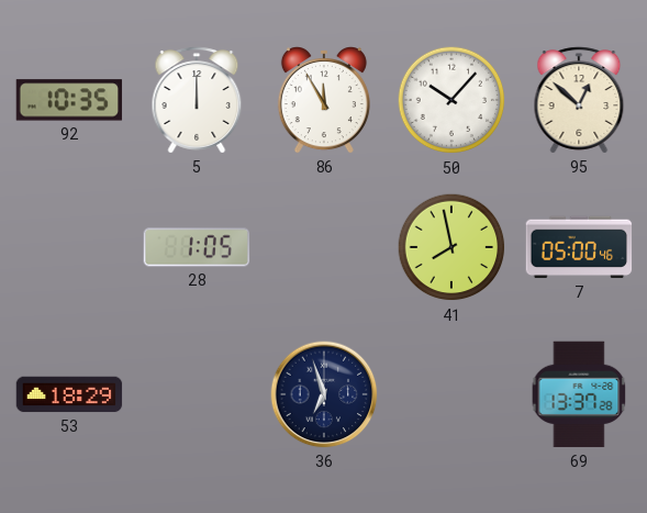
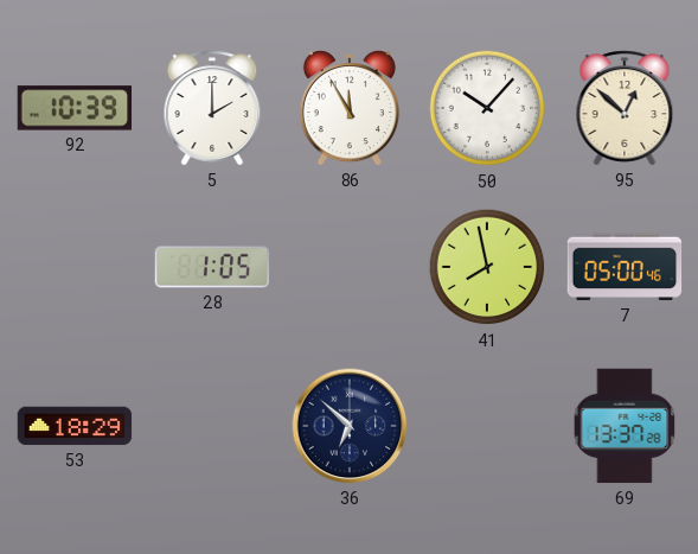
92: 10:35 -> 10:39 (75, 108)
5: 12:00 -> 2:00 (212, 108)
36: 6:57 -> 6:52 (350, 426)
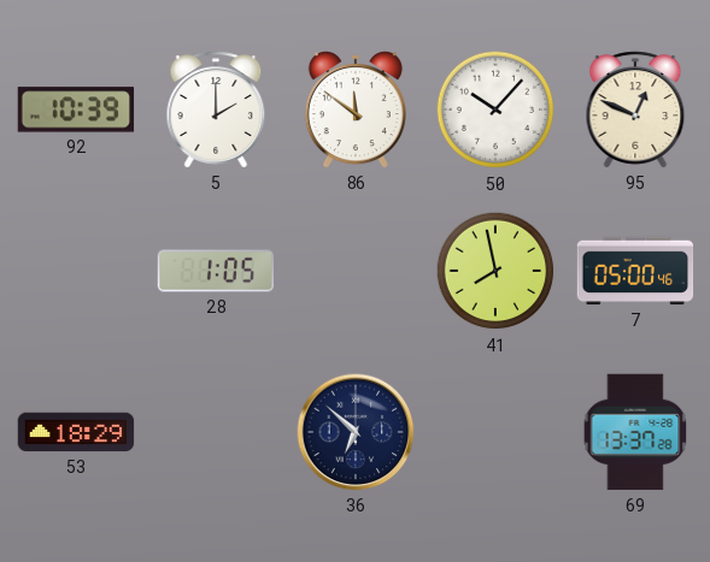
86: 11:55 -> 11:51 (356, 110)
95: 12:52 -> 12:49 (635, 110)
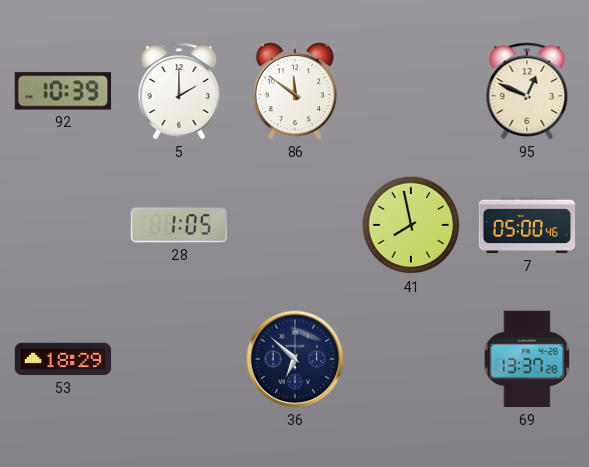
50: 10:07 -> none (495, 110)
